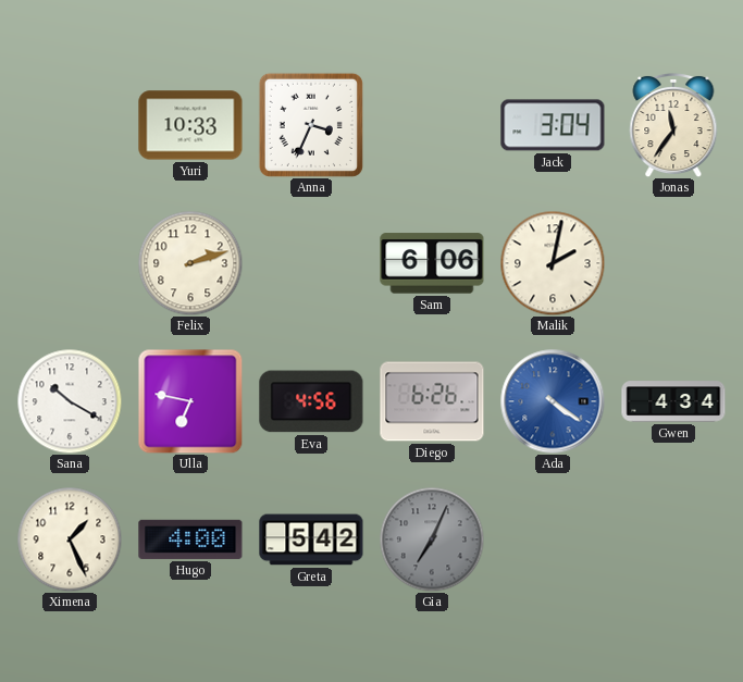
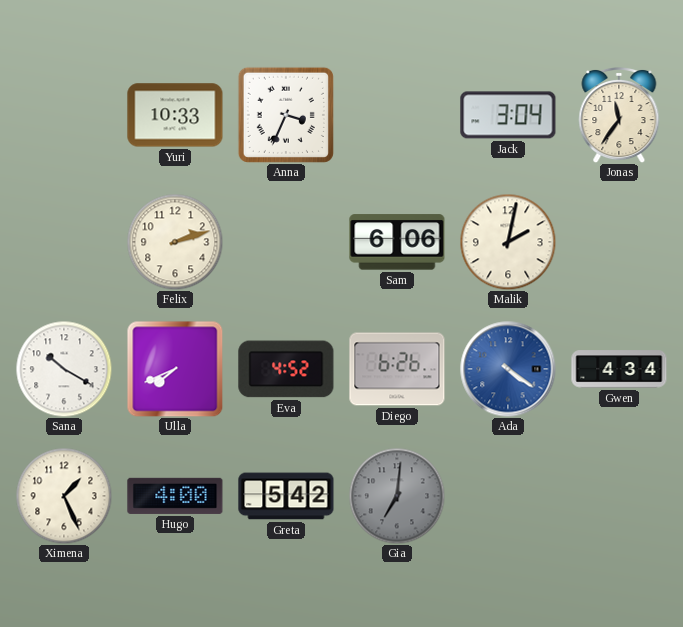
Ulla: 6:47 -> 7:41 (175, 369)
Eva: 4:56 -> 4:52 (286, 369)
Gia: 7:04 -> 7:01 (397, 496)
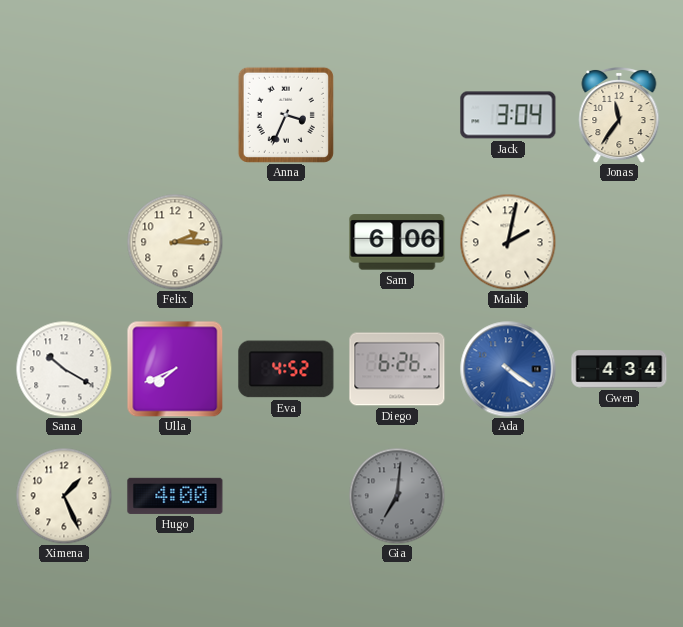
Yuri: 10:33 -> none (175, 115)
Felix: 2:12 -> 2:15 (175, 242)
Greta: 5:42 -> none (286, 496)
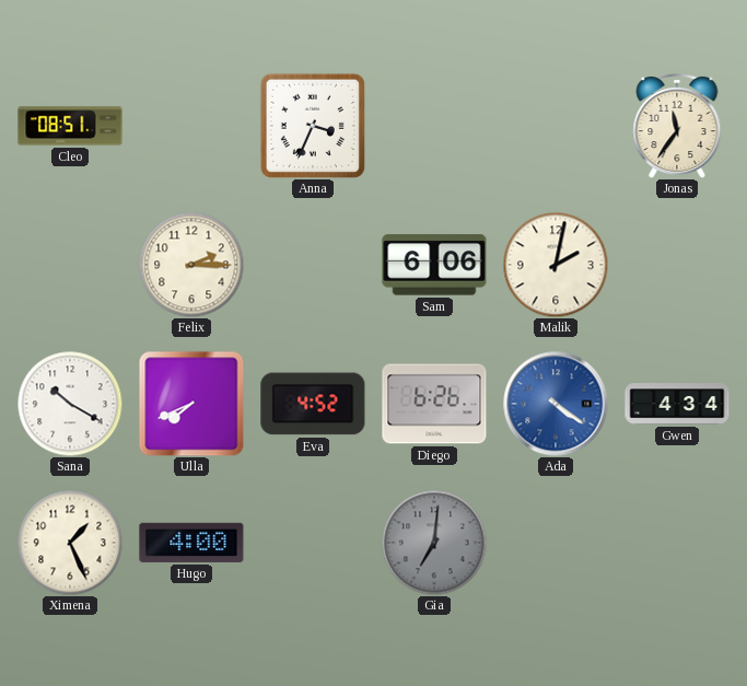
Cleo: none -> 08:51 (70, 126)
Jack: 3:04 -> none (508, 115)
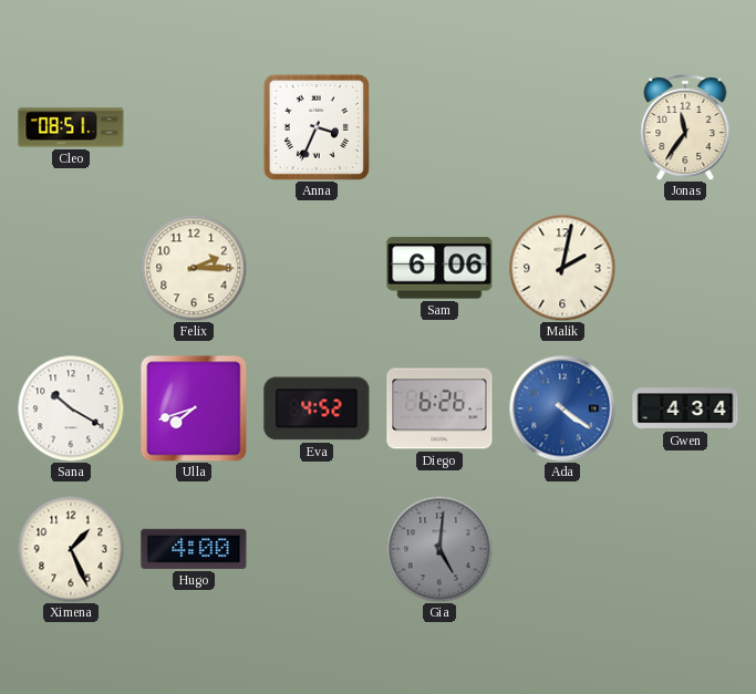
Ulla: 7:41 -> 7:42 (194, 408)
Gia: 7:01 -> 5:01 (439, 549)
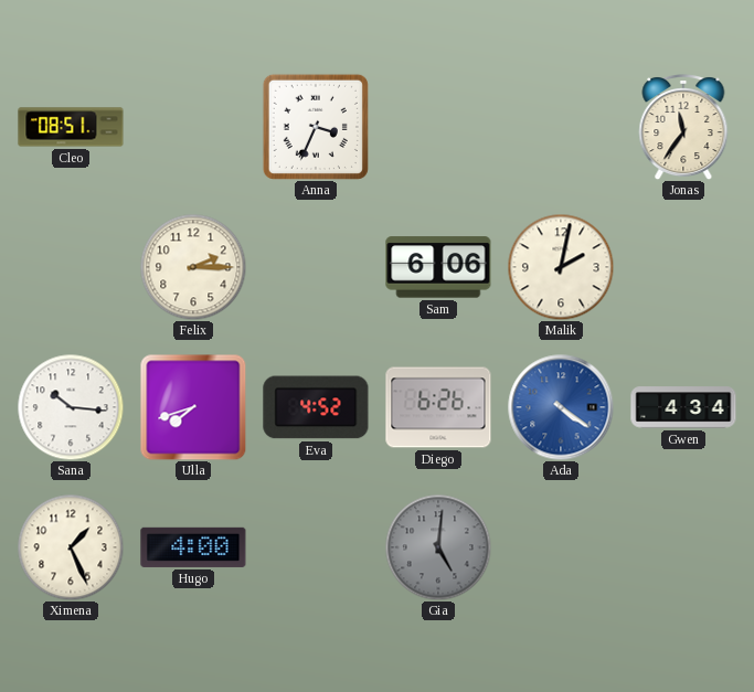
Sana: 10:20 -> 10:16 (71, 407)
